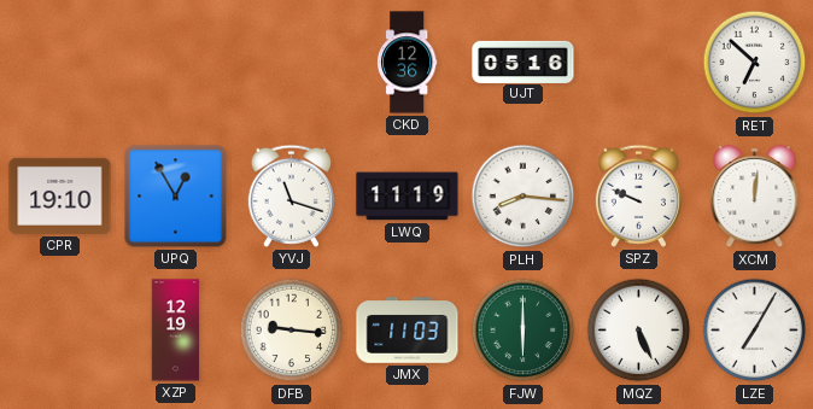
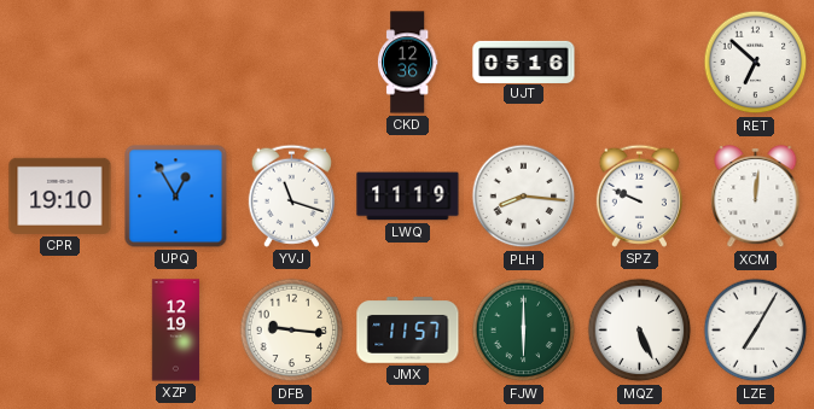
JMX: 11:03 -> 11:57 (408, 331)
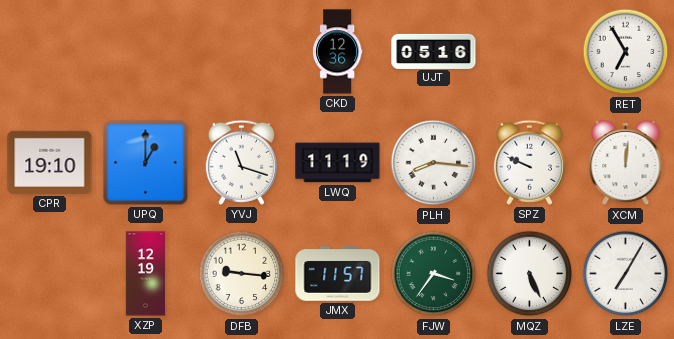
RET: 6:52 -> 6:55 (626, 52)
UPQ: 12:55 -> 1:00 (146, 163)
FJW: 6:00 -> 3:36 (434, 274)
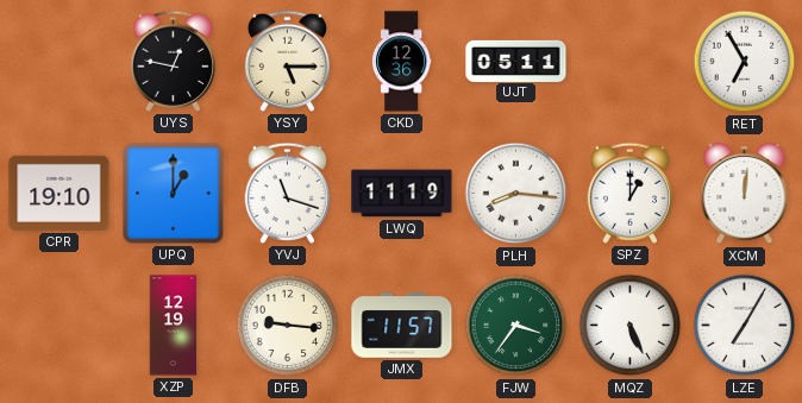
UYS: none -> 12:47 (173, 61)
YSY: none -> 5:15 (287, 61)
UJT: 05:16 -> 05:11 (516, 61)
SPZ: 9:49 -> 1:00 (629, 193)
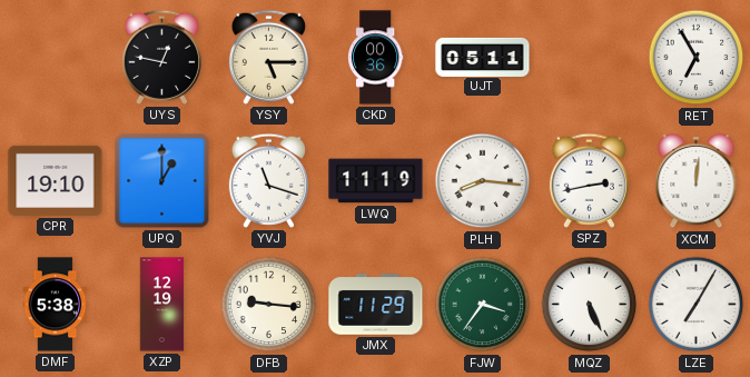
CKD: 12:36 -> 00:36 (375, 58)
SPZ: 1:00 -> 2:43 (589, 180)
DMF: none -> 5:38 (56, 305)
JMX: 11:57 -> 11:29 (376, 305)
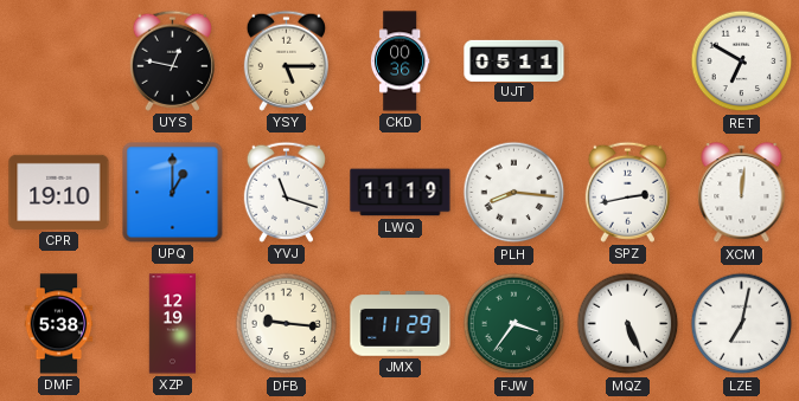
RET: 6:55 -> 6:50 (742, 62)
LZE: 7:05 -> 7:02 (742, 324)
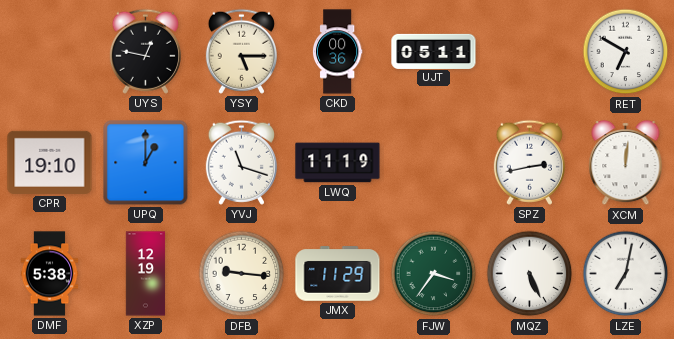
PLH: 8:16 -> none (514, 193)
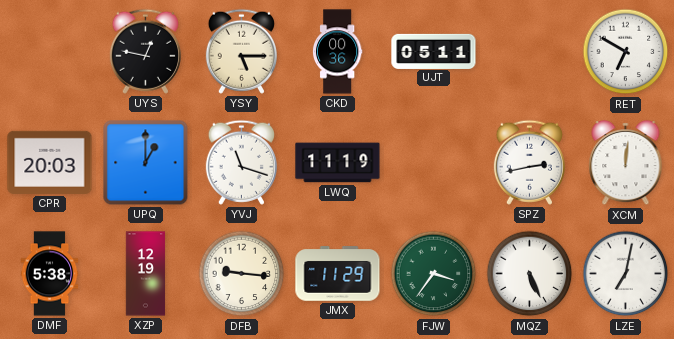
CPR: 19:10 -> 20:03 (50, 162)
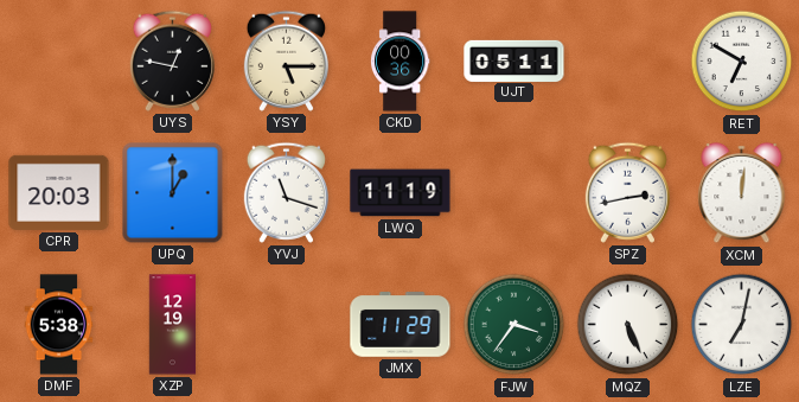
DFB: 9:16 -> none (242, 274)
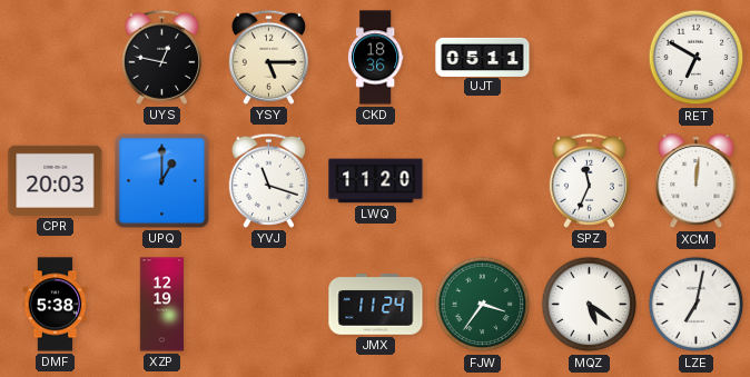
CKD: 00:36 -> 18:36 (375, 58)
LWQ: 11:19 -> 11:20 (376, 181)
SPZ: 2:43 -> 11:34 (589, 180)
JMX: 11:29 -> 11:24 (376, 305)
MQZ: 5:26 -> 5:21 (590, 305)
